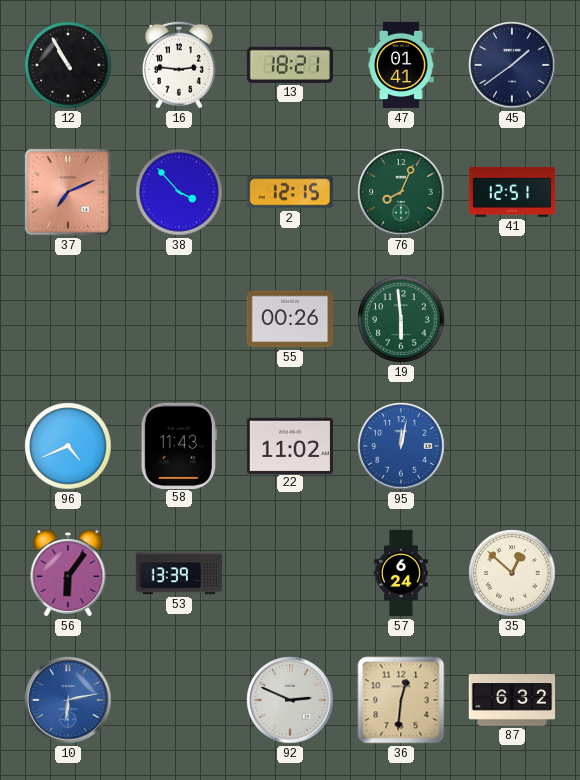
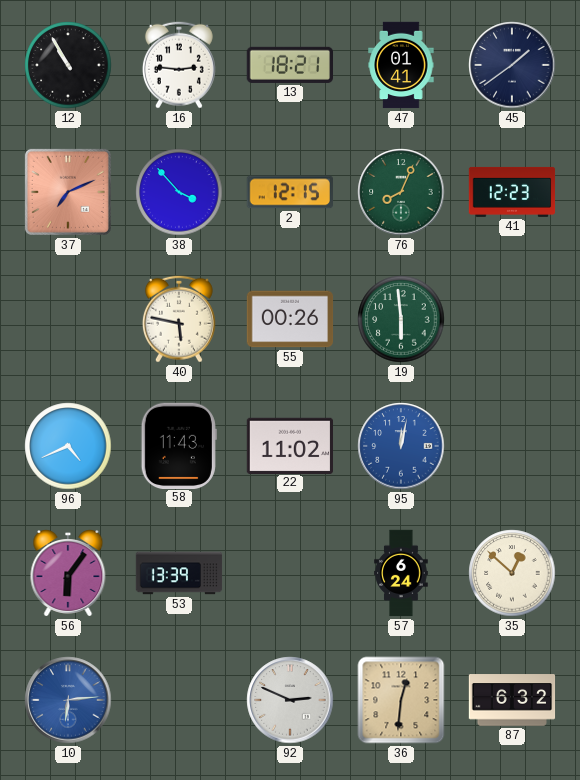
41: 12:51 -> 12:23 (512, 192)
40: none -> 5:47 (179, 319)
10: 6:13 -> 6:14 (68, 700)
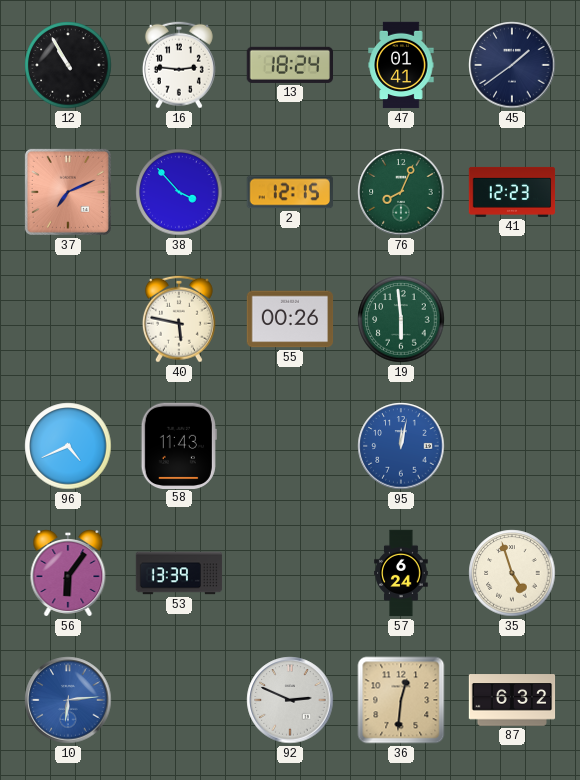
13: 18:21 -> 18:24 (289, 65)
22: 11:02 -> none (289, 445)
35: 12:52 -> 4:57 (512, 573)
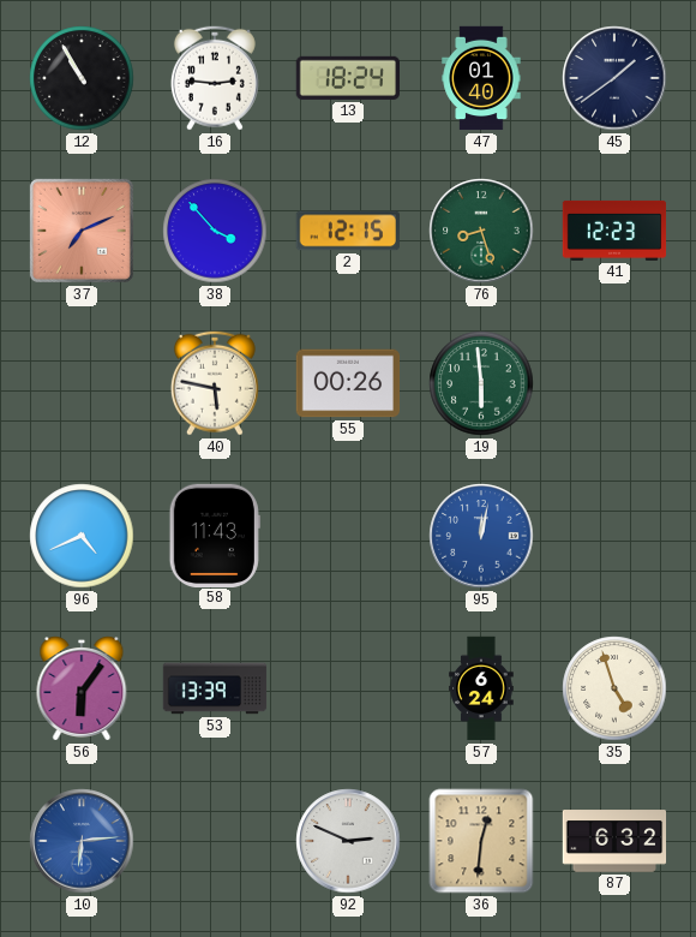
47: 01:41 -> 01:40 (481, 78)
76: 8:04 -> 8:27 (481, 231)
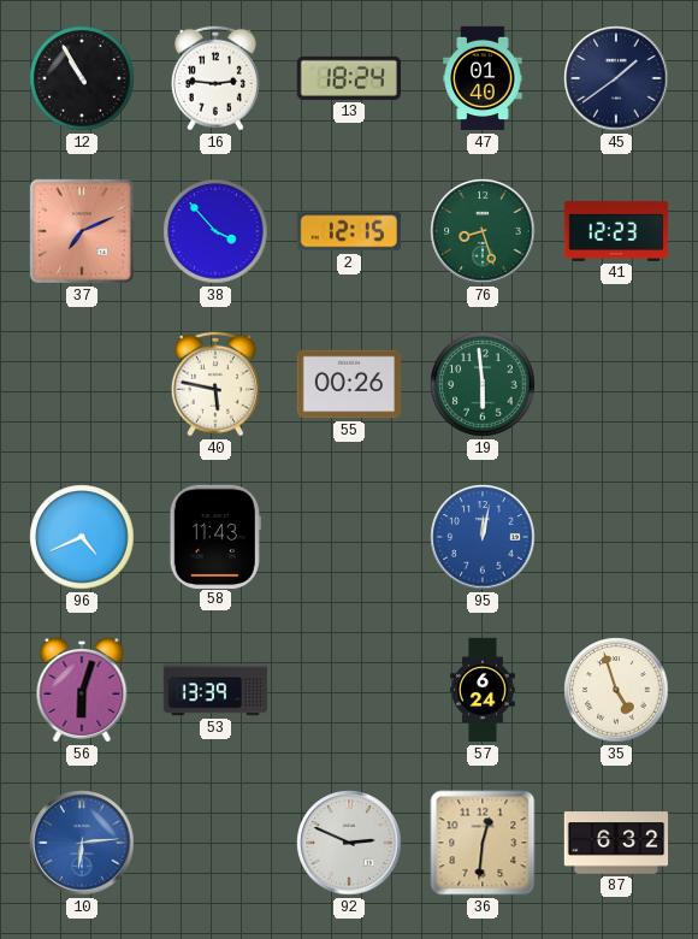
56: 6:06 -> 6:03 (82, 691)
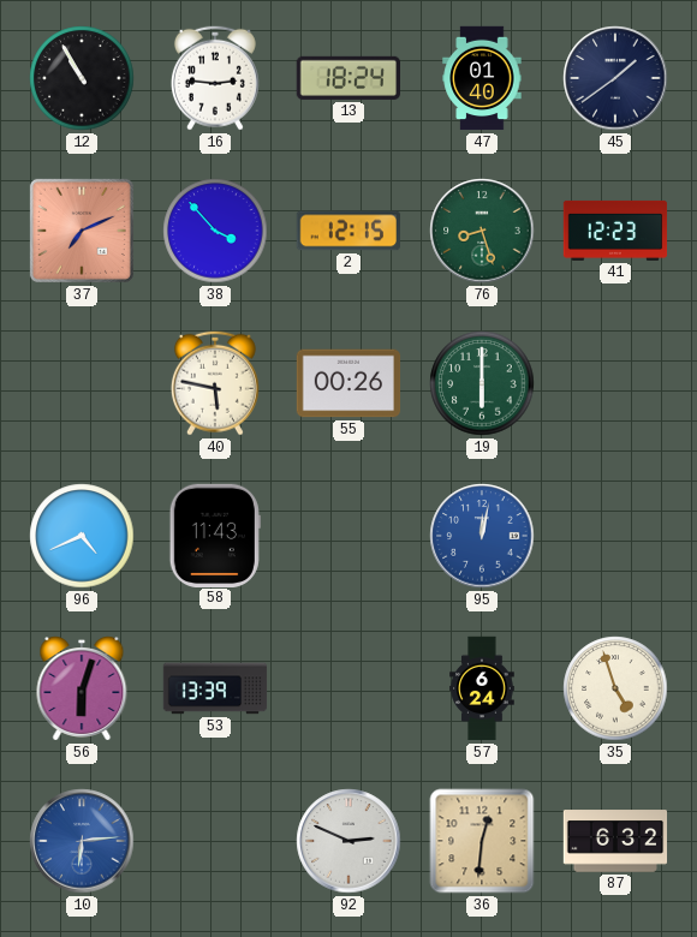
19: 5:59 -> 6:00 (482, 383)
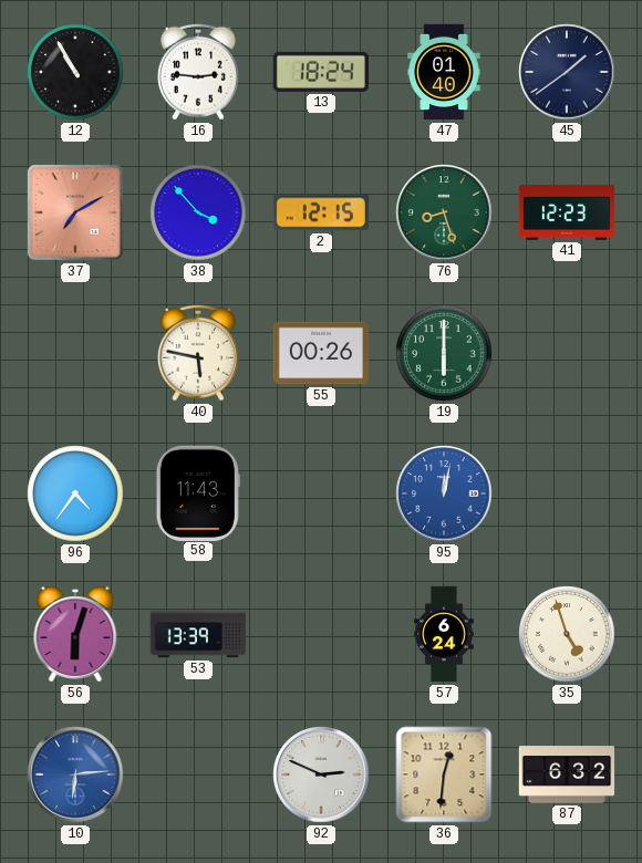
37: 7:11 -> 7:10 (75, 212)
96: 4:41 -> 4:36 (75, 493)
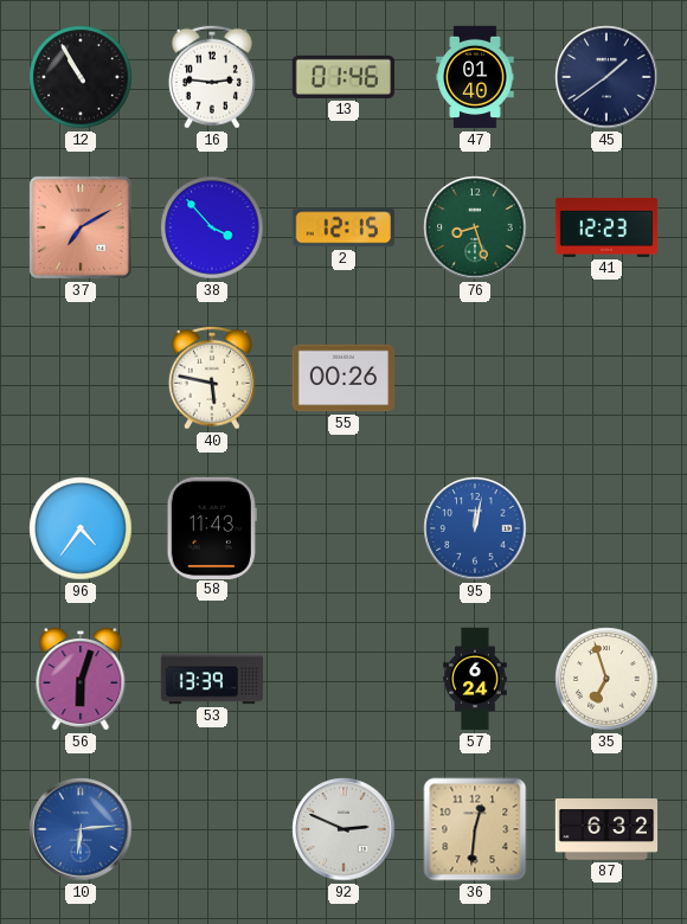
13: 18:24 -> 01:46 (342, 77)
19: 6:00 -> none (444, 353)
35: 4:57 -> 6:57 (606, 679)
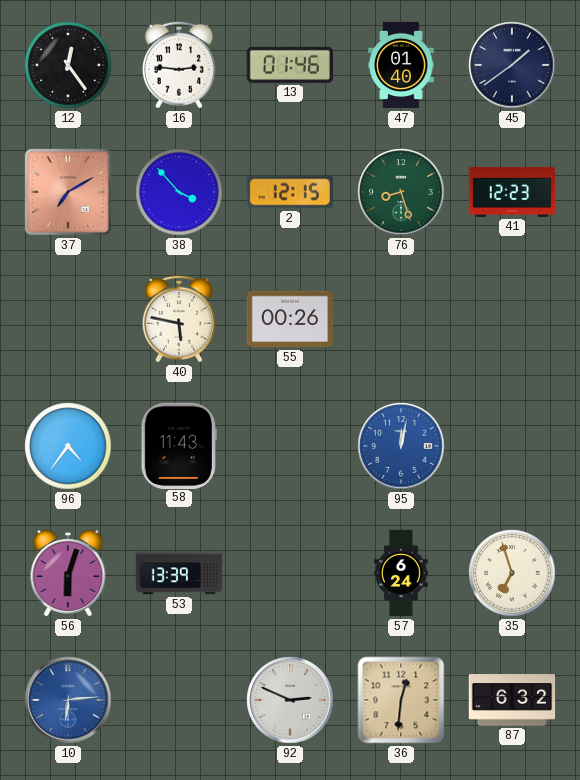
12: 10:55 -> 12:24 (68, 65)
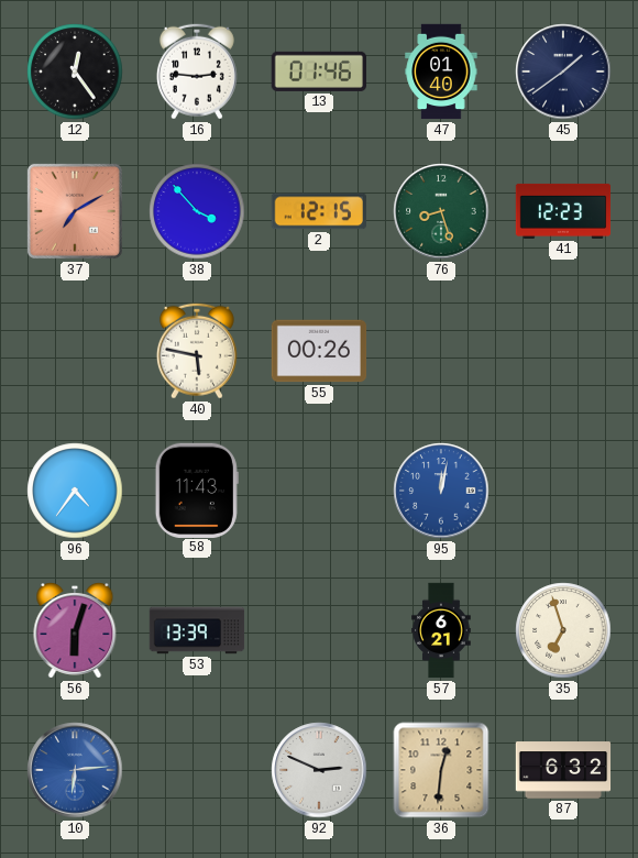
57: 6:24 -> 6:21 (441, 630)
